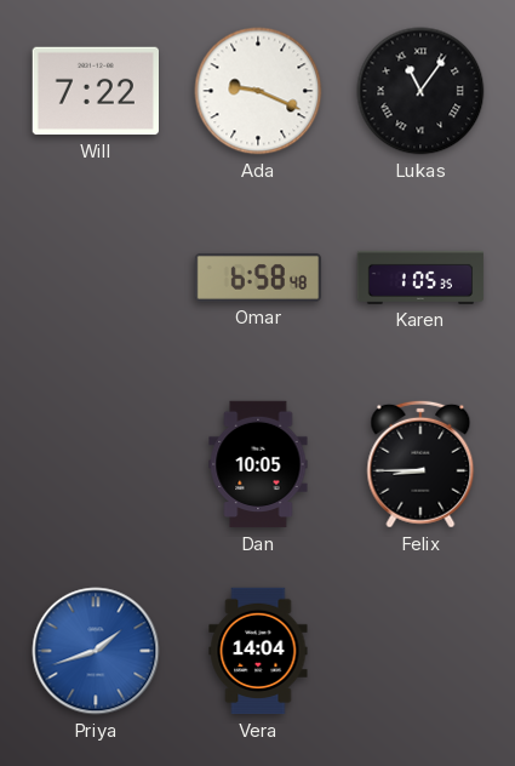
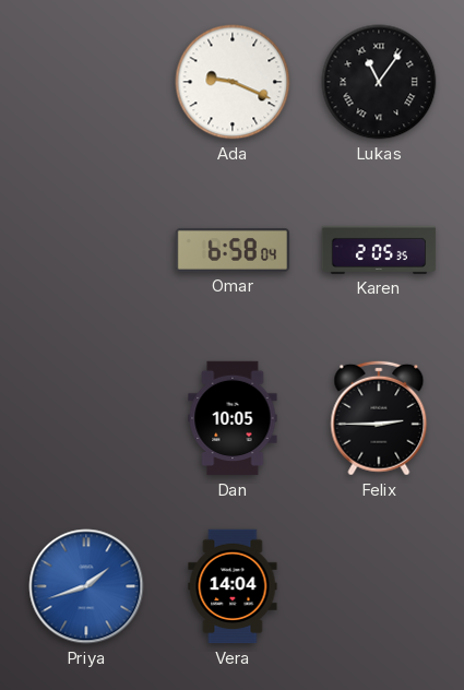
Will: 7:22 -> none (95, 91)
Omar: 6:58:48 -> 6:58:04 (233, 250)
Karen: 1:05 -> 2:05 (379, 250)
Felix: 8:45 -> 2:45 (379, 418)
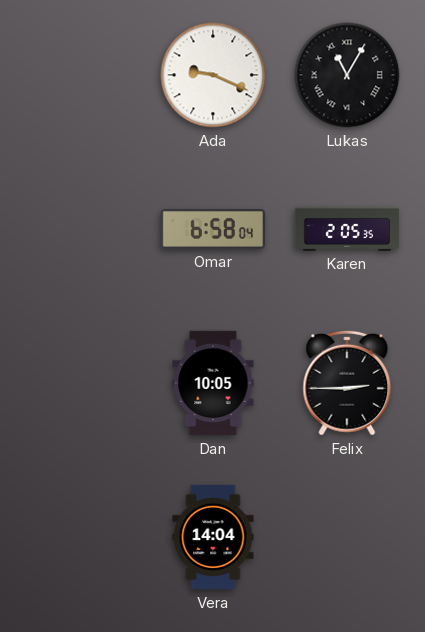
Lukas: 11:06 -> 11:05 (347, 75)
Priya: 1:42 -> none (86, 586)
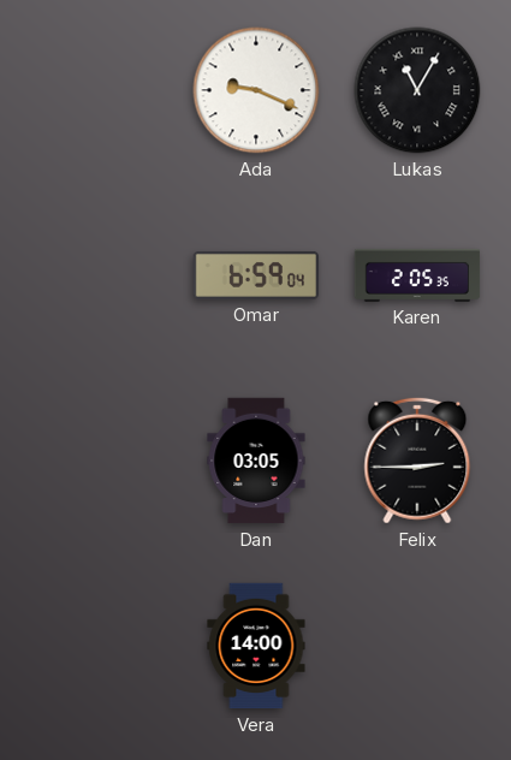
Omar: 6:58 -> 6:59 (256, 275)
Dan: 10:05 -> 03:05 (256, 461)
Vera: 14:04 -> 14:00 (256, 646)
